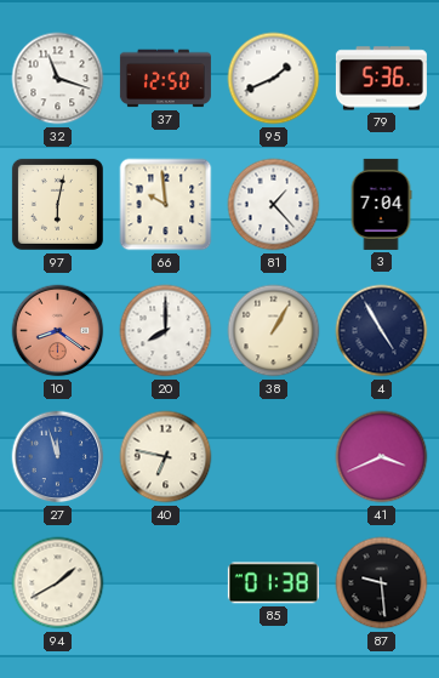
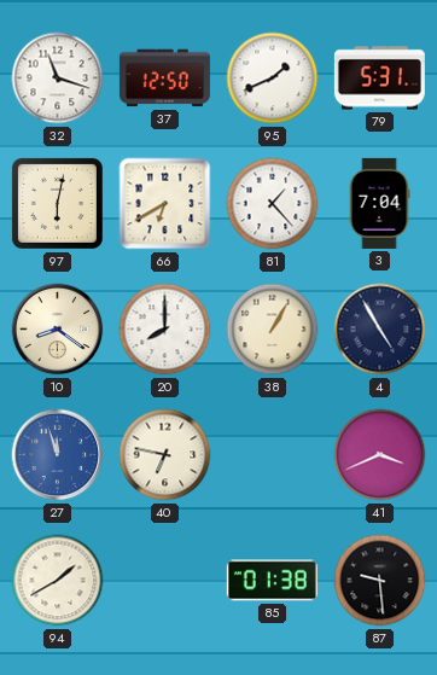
79: 5:36 -> 5:31 (379, 78)
66: 9:59 -> 6:40 (165, 204)
10 dial: salmon -> cream (58, 330)
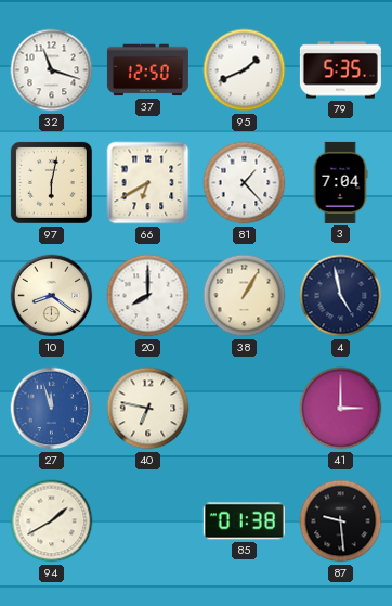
79: 5:31 -> 5:35 (340, 70)
4: 4:55 -> 4:58 (341, 296)
41: 3:41 -> 3:00 (341, 409)
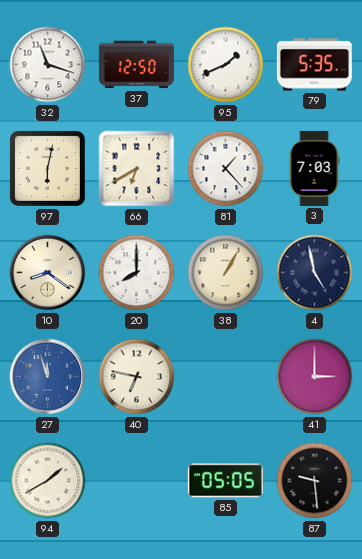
3: 7:04 -> 7:03 (314, 168)
85: 01:38 -> 05:05 (225, 481)
